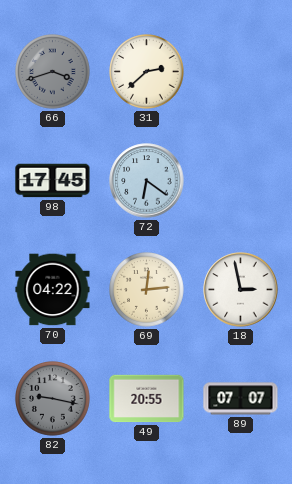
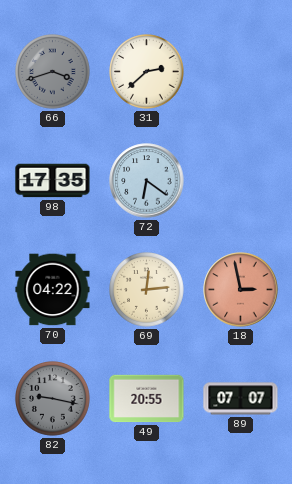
98: 17:45 -> 17:35 (53, 181)
18 dial: white -> salmon (241, 290)
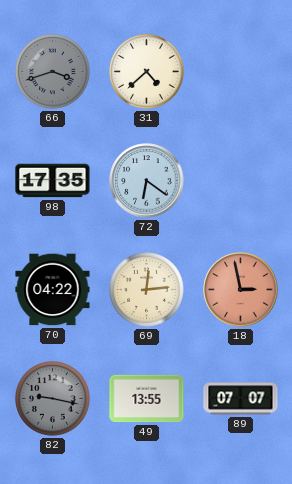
31: 2:38 -> 4:38 (147, 72)
49: 20:55 -> 13:55 (147, 399)
